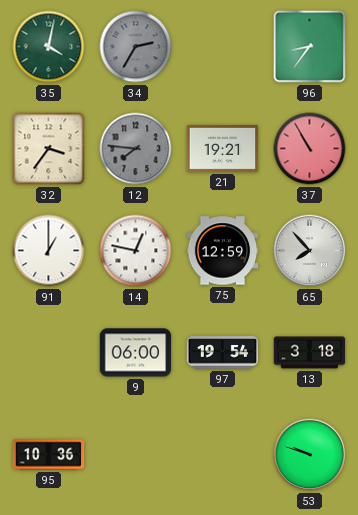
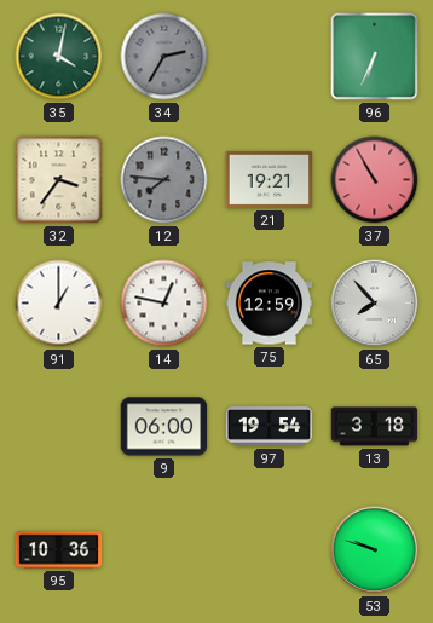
96: 8:36 -> 6:34 (375, 57)
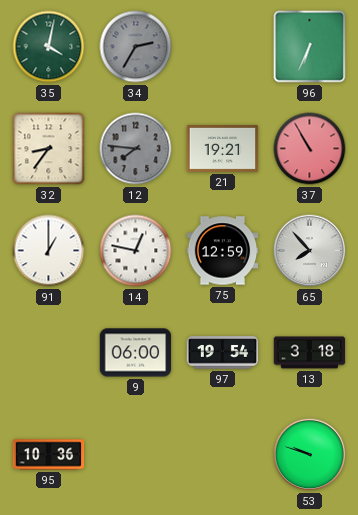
32: 3:36 -> 8:36 (49, 149)
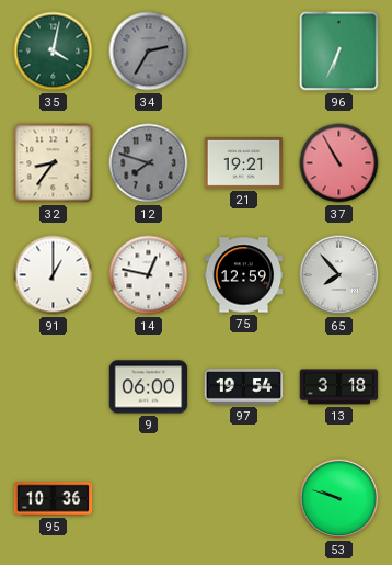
12: 7:46 -> 7:48 (149, 163)
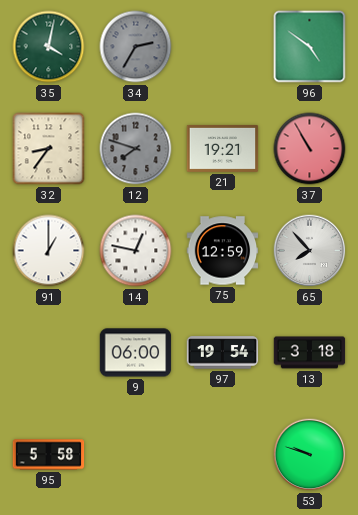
96: 6:34 -> 4:51 (310, 47)
95: 10:36 -> 5:58 (49, 455)
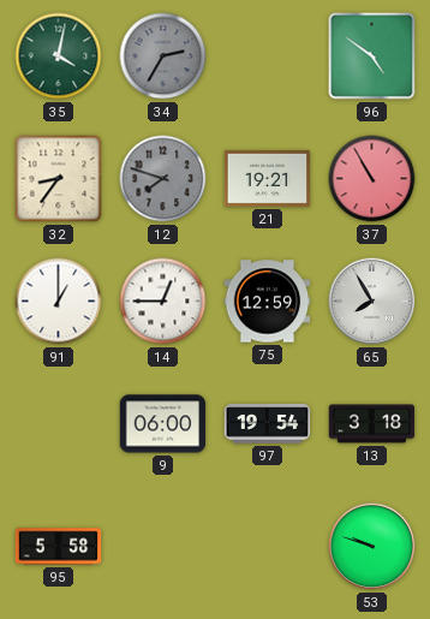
14: 12:47 -> 12:45 (163, 302)
65: 7:53 -> 7:55 (372, 302)
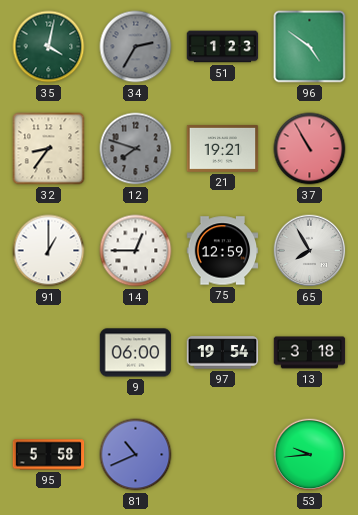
51: none -> 1:23 (223, 47)
81: none -> 10:41 (136, 455)
53: 9:48 -> 9:44 (310, 455)
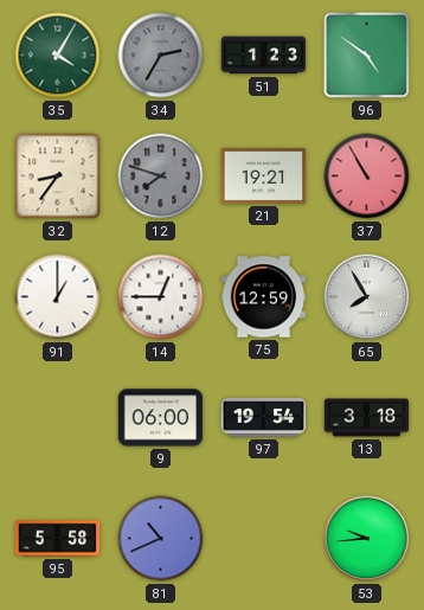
35: 4:02 -> 4:05 (58, 56)
